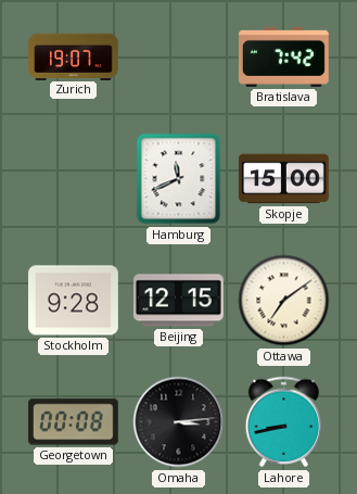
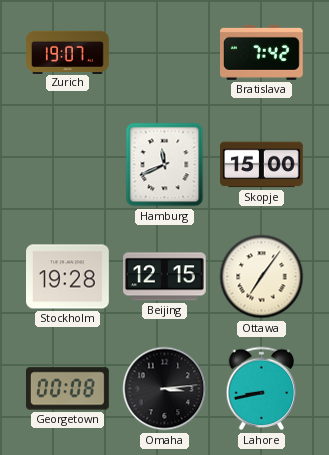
Stockholm: 9:28 -> 19:28 (68, 277)
Ottawa: 7:09 -> 7:06 (262, 277)
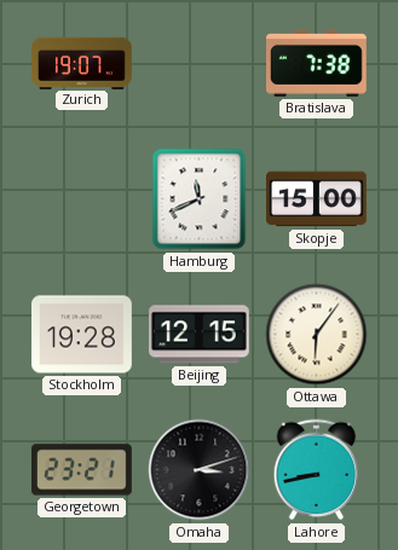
Bratislava: 7:42 -> 7:38 (317, 63)
Ottawa: 7:06 -> 6:06 (317, 335)
Georgetown: 00:08 -> 23:21 (82, 470)
Omaha: 3:14 -> 3:12 (200, 470)
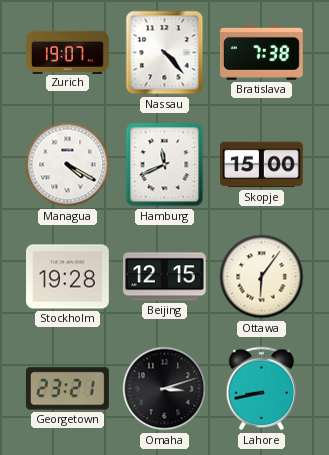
Nassau: none -> 4:23 (165, 53)
Managua: none -> 4:20 (68, 165)
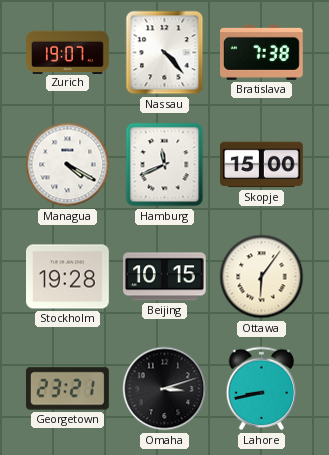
Beijing: 12:15 -> 10:15 (165, 277)
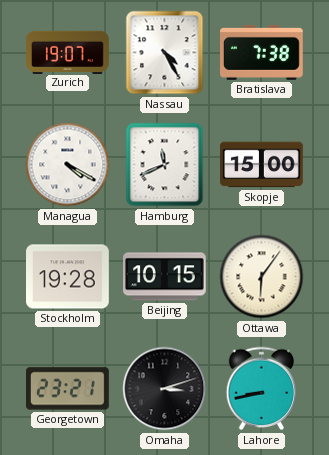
Nassau: 4:23 -> 4:25 (165, 53)
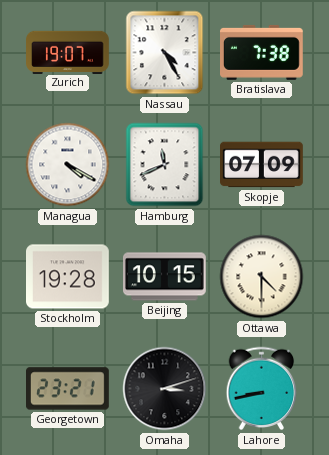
Skopje: 15:00 -> 07:09 (262, 165)
Ottawa: 6:06 -> 4:30 (262, 277)
